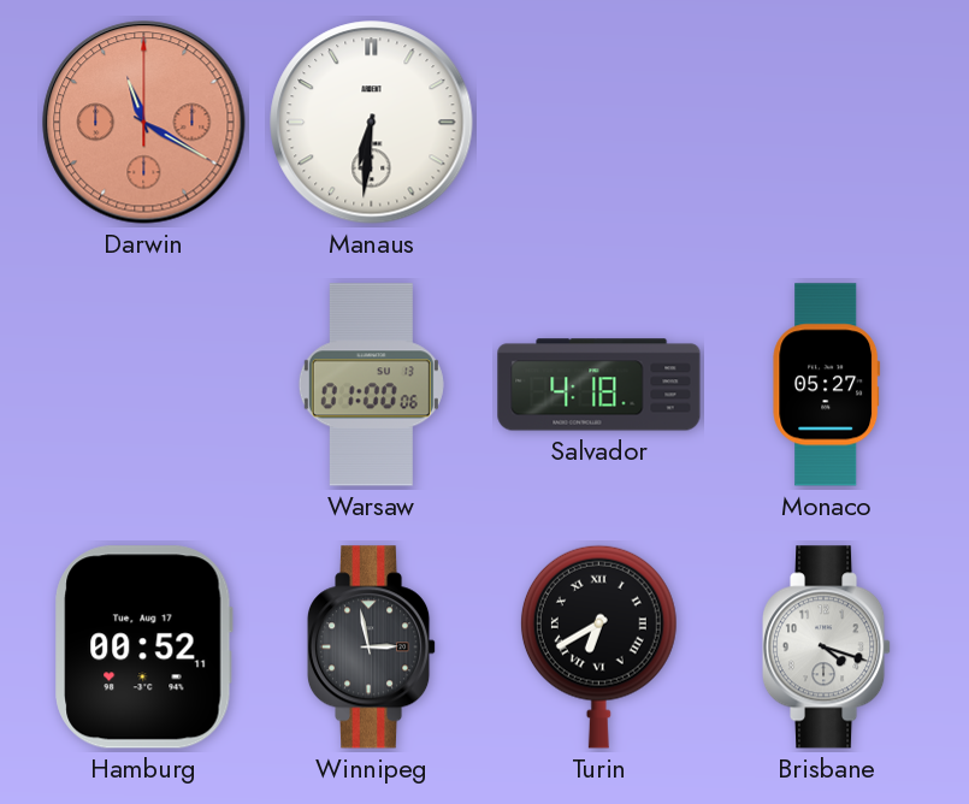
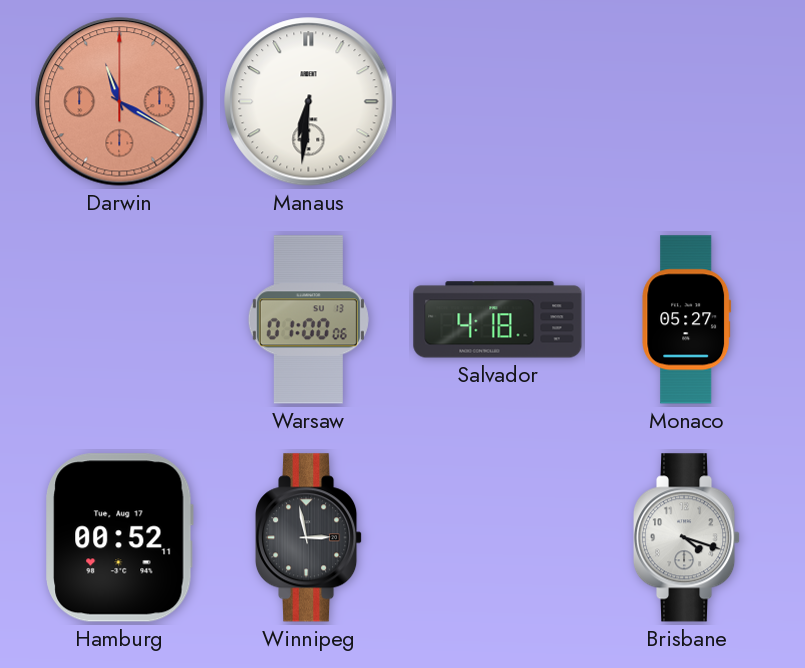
Turin: 6:40 -> none (598, 646)
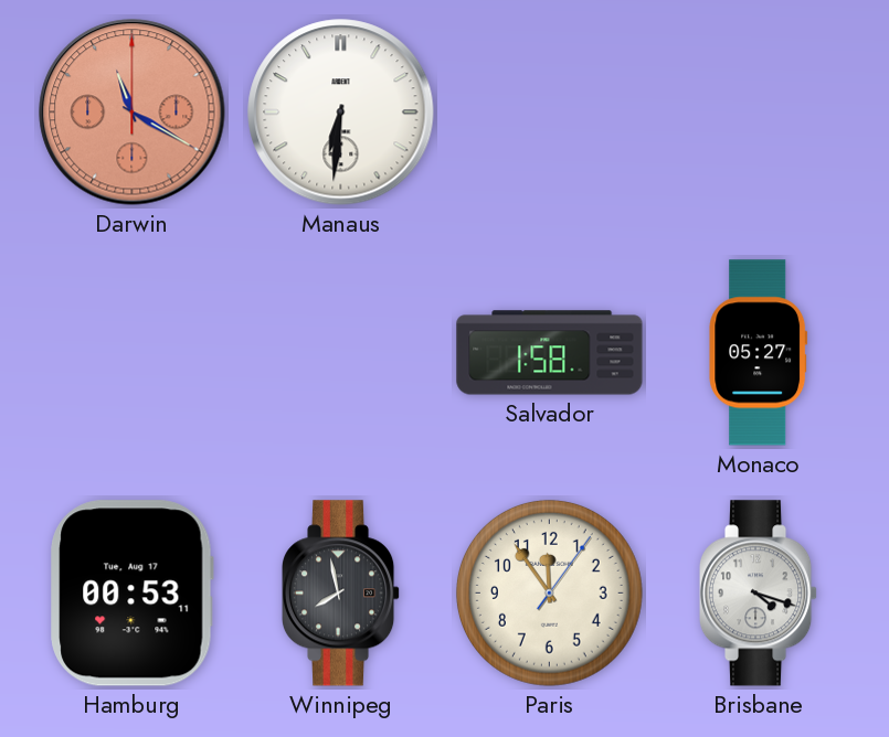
Warsaw: 01:00 -> none (308, 320)
Salvador: 4:18 -> 1:58 (550, 353)
Hamburg: 00:52 -> 00:53 (133, 594)
Winnipeg: 2:58 -> 7:58 (341, 594)
Paris: none -> 11:54 (550, 594)
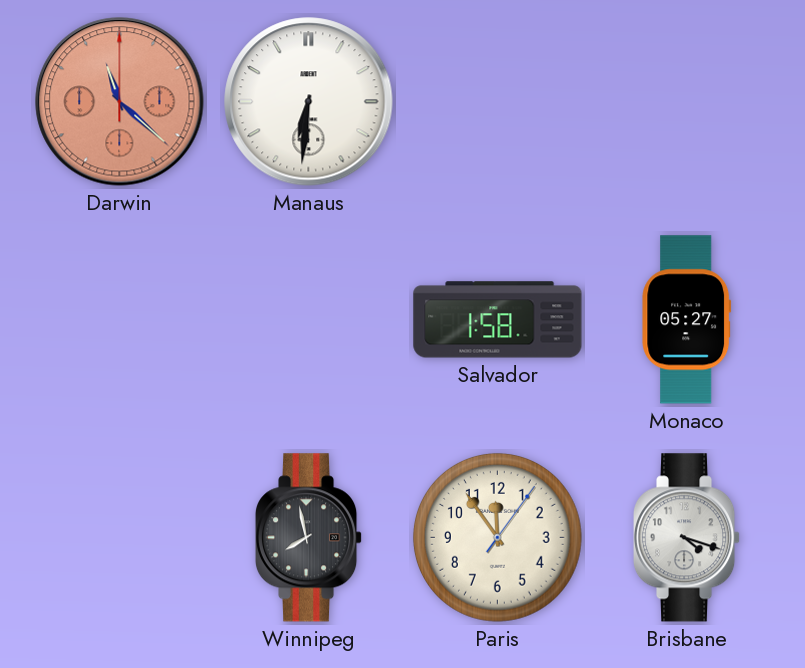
Darwin: 11:20 -> 11:22 (120, 102)
Hamburg: 00:53 -> none (133, 594)
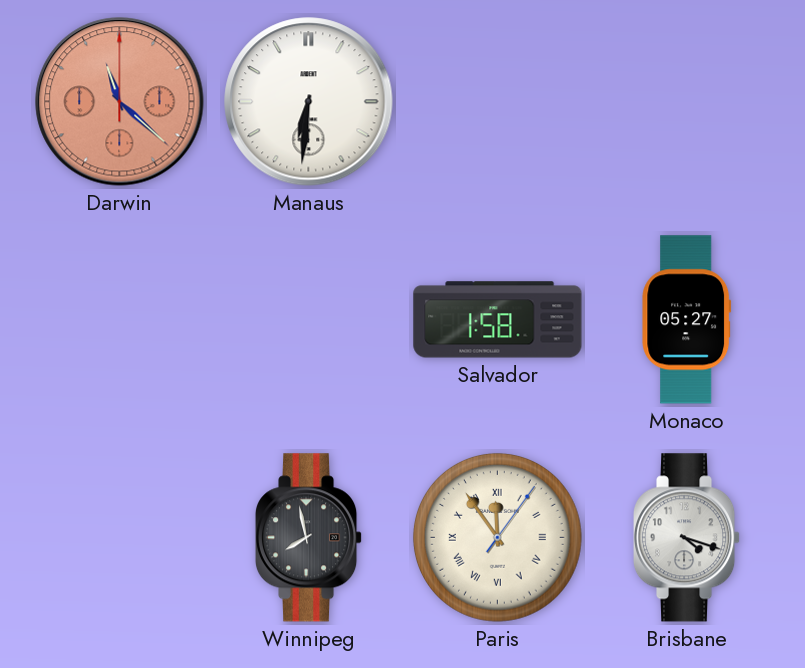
Paris numerals: Arabic -> Roman (498, 538)
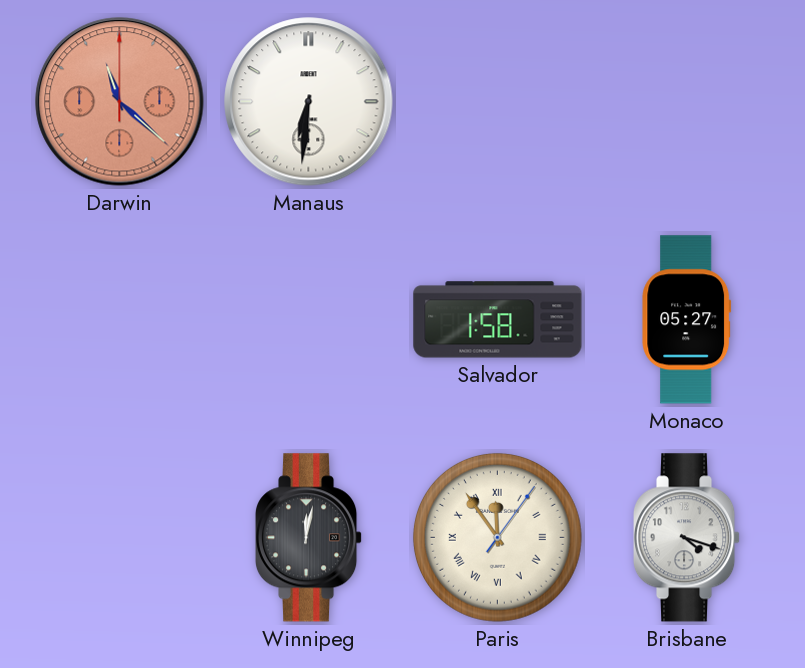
Winnipeg: 7:58 -> 12:02 (309, 538)
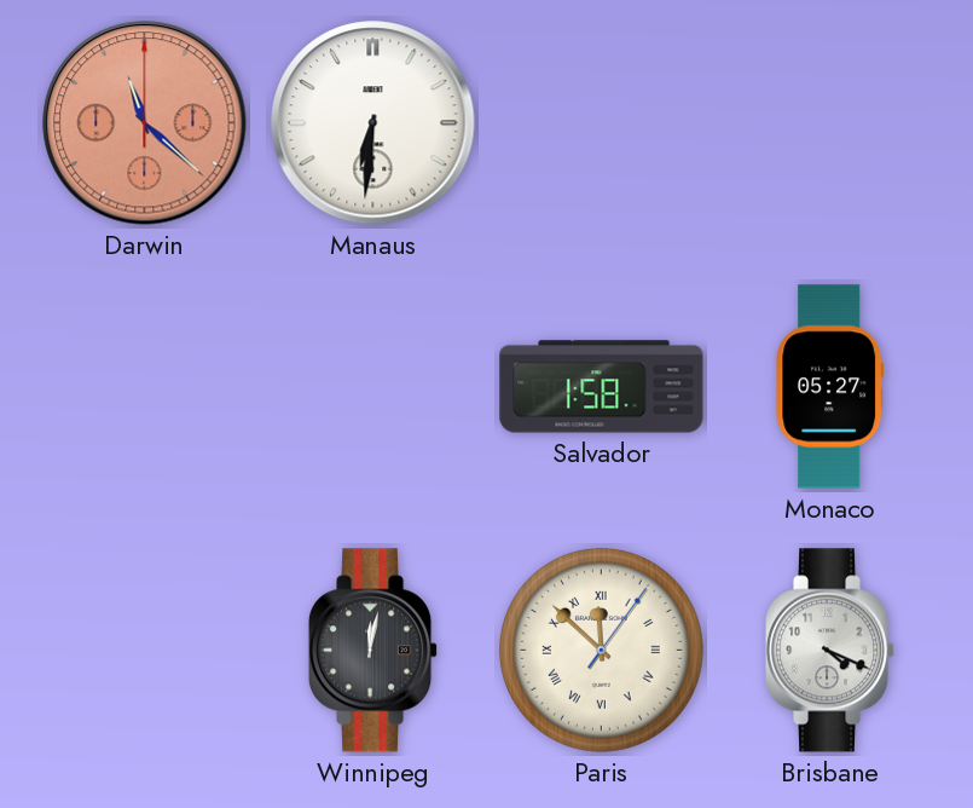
Paris: 11:54 -> 11:52 (602, 651)
Brisbane: 4:18 -> 4:19 (830, 651)
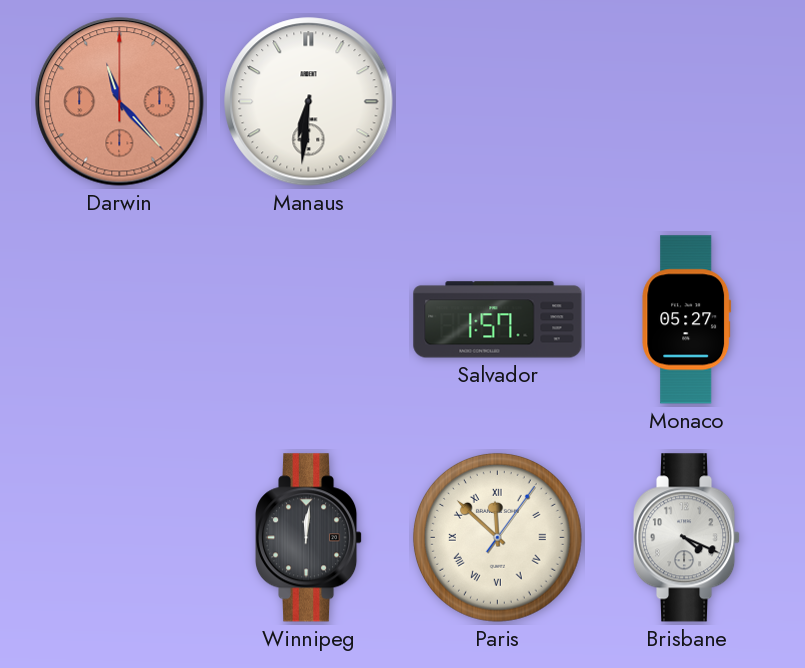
Darwin: 11:22 -> 11:23 (120, 102)
Salvador: 1:58 -> 1:57 (498, 320)
Winnipeg: 12:02 -> 12:01 (309, 538)
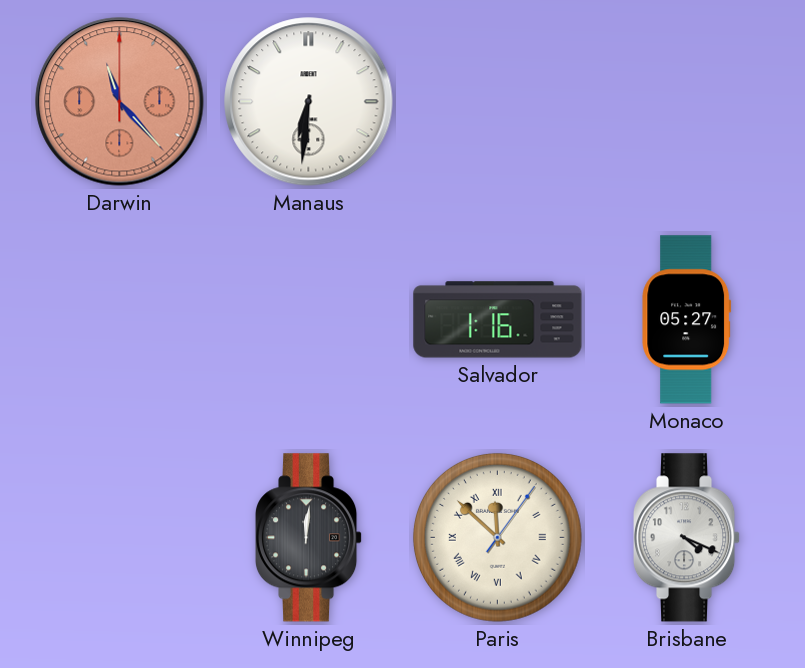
Salvador: 1:57 -> 1:16 (498, 320)
